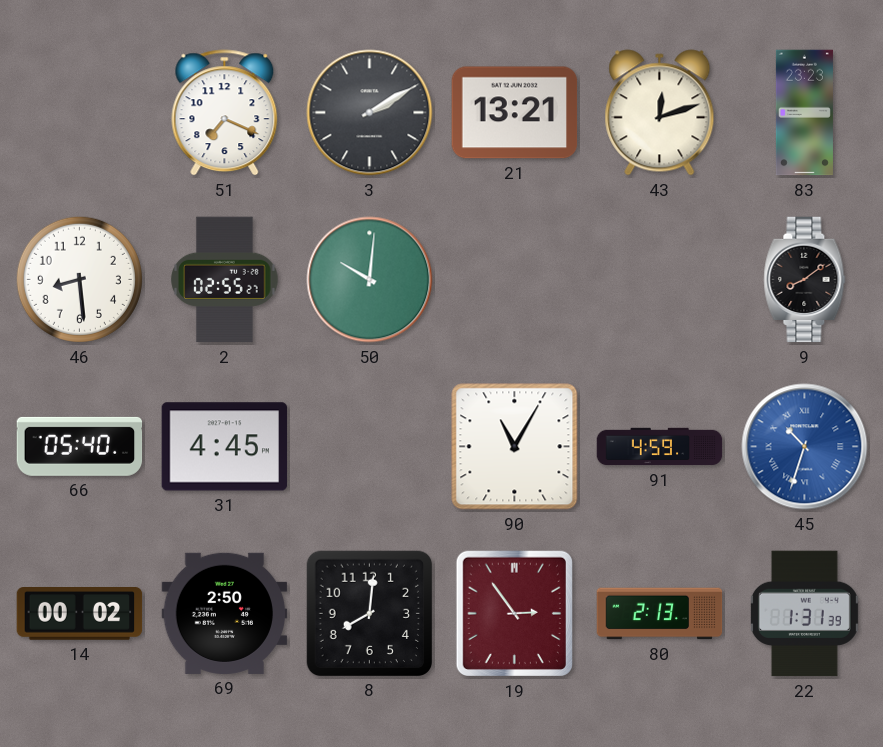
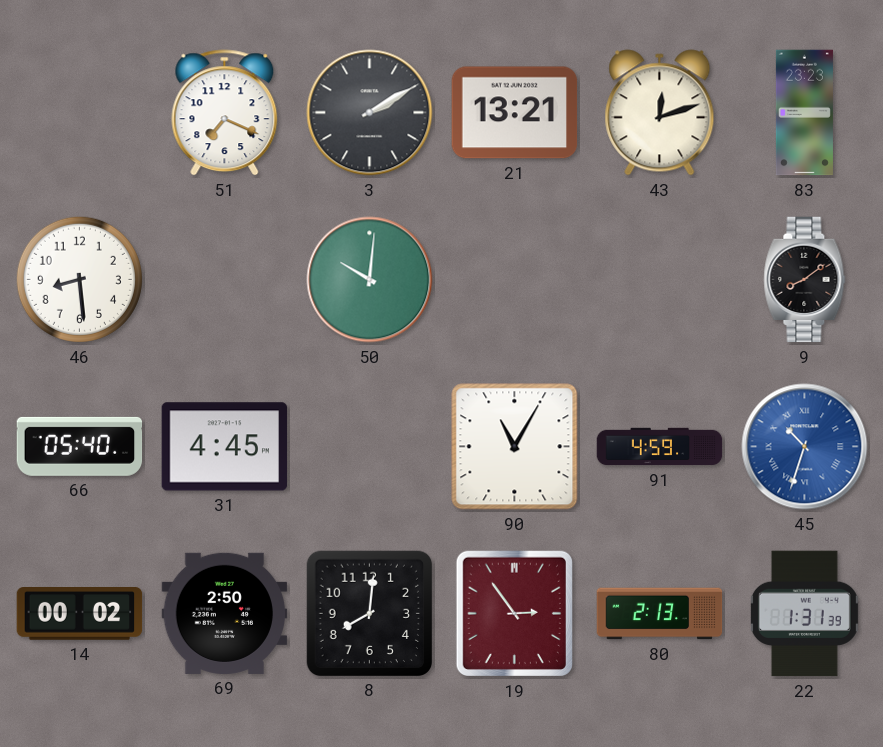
2: 02:55 -> none (225, 280)
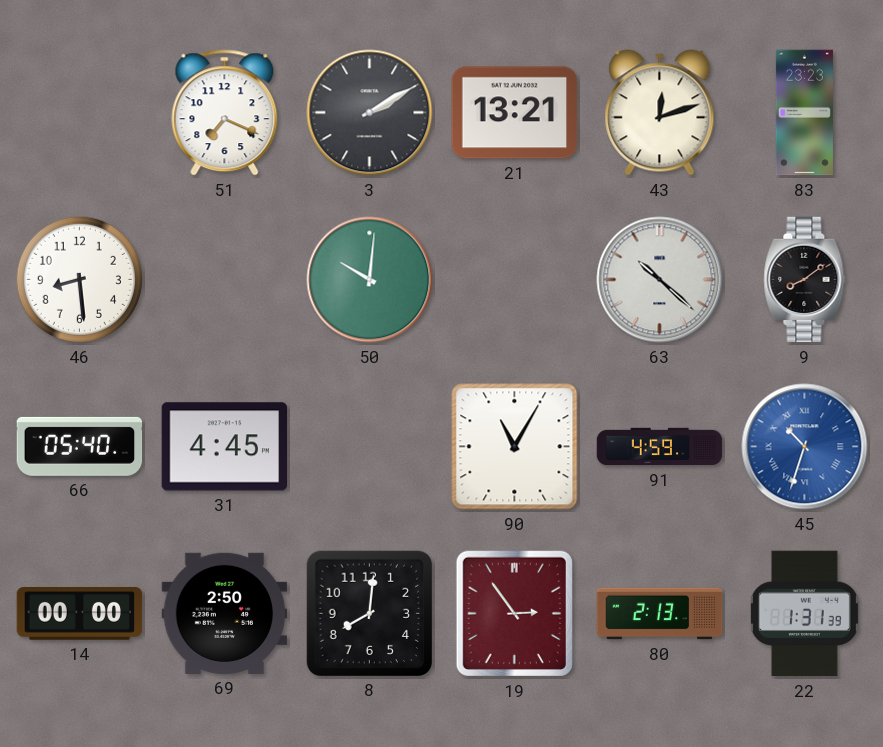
63: none -> 10:22 (660, 280)
14: 00:02 -> 00:00 (80, 614)
